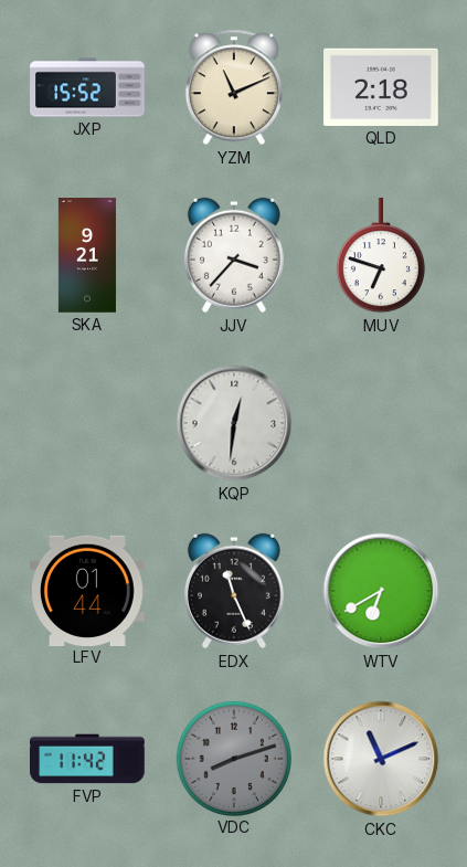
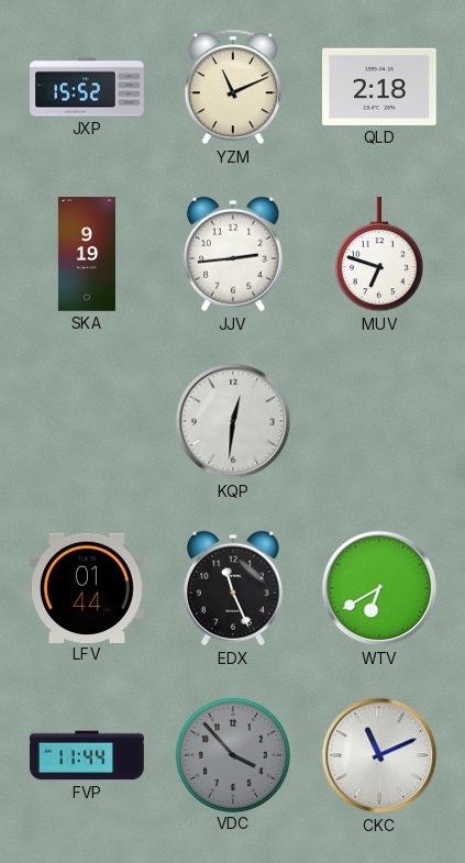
SKA: 9:21 -> 9:19 (87, 254)
JJV: 3:37 -> 2:44 (233, 254)
FVP: 11:42 -> 11:44 (88, 755)
VDC: 8:12 -> 3:53 (232, 754)
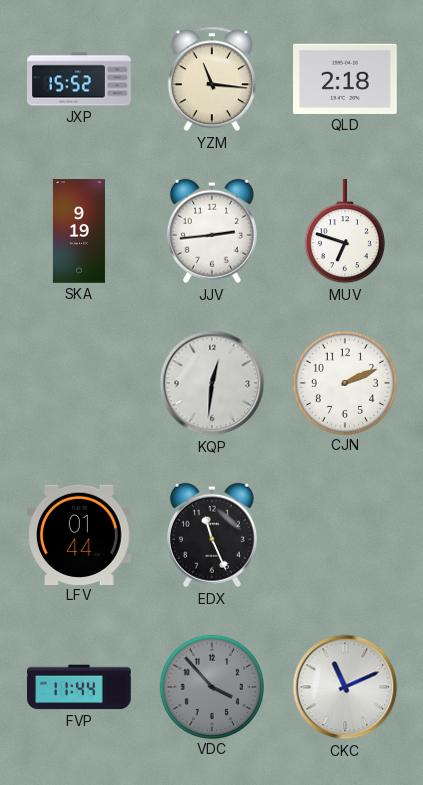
YZM: 11:11 -> 11:16 (212, 79)
CJN: none -> 2:11 (344, 382)
WTV: 6:40 -> none (379, 588)
